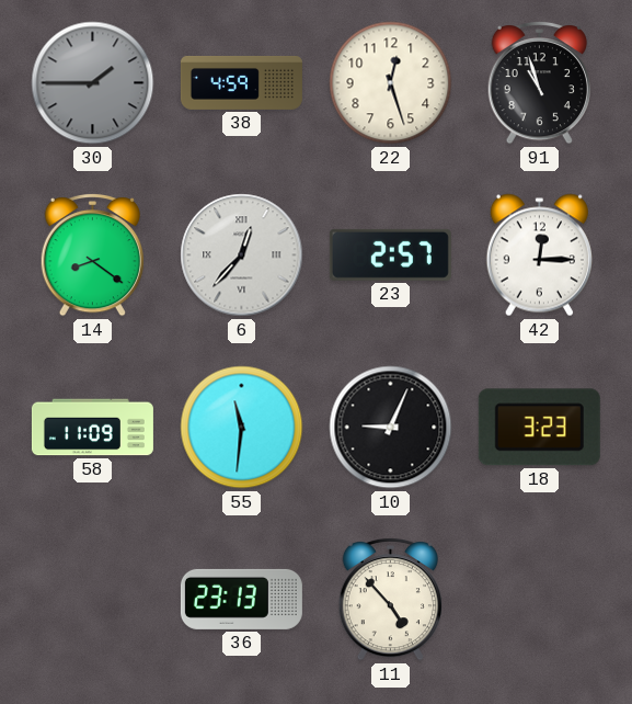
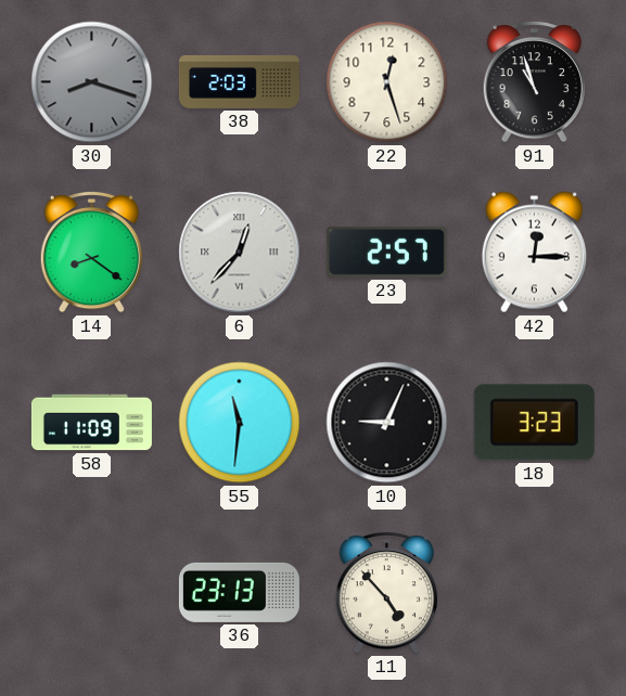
30: 1:45 -> 8:18 (92, 82)
38: 4:59 -> 2:03 (239, 81)
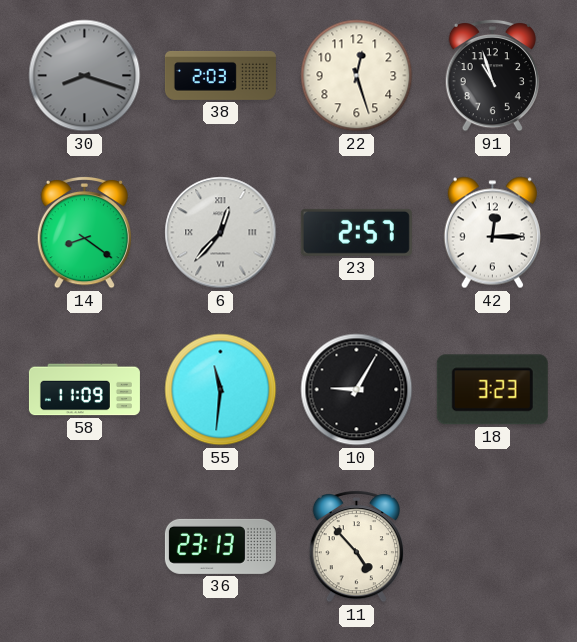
10: 9:04 -> 9:05 (357, 390)
